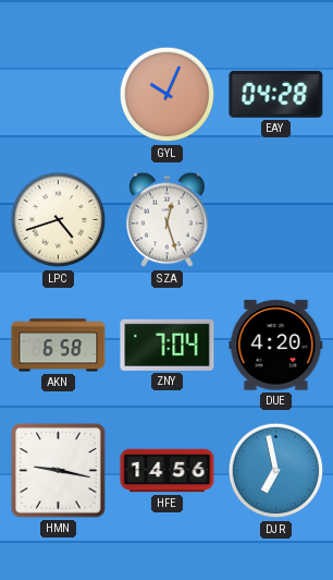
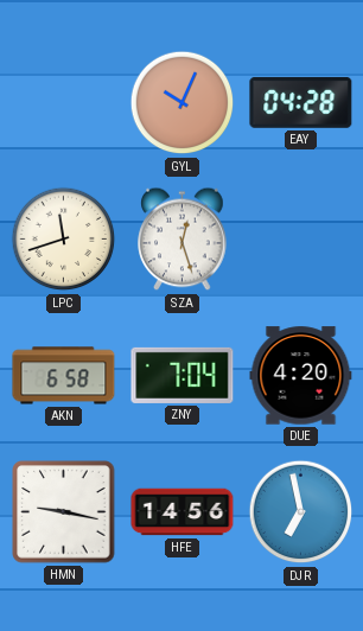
LPC: 4:42 -> 11:42 (64, 240)
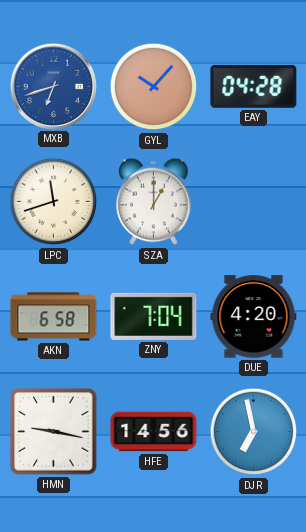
MXB: none -> 6:42 (53, 86)
GYL: 10:04 -> 10:07 (154, 87)
SZA: 12:27 -> 1:00 (154, 202)
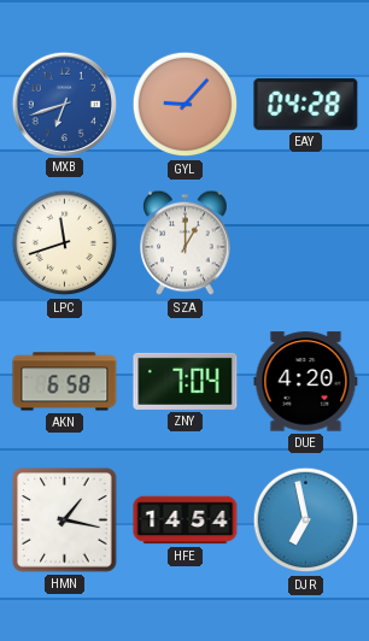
GYL: 10:07 -> 9:07 (186, 105)
HMN: 9:17 -> 1:17 (65, 521)
HFE: 14:56 -> 14:54 (186, 521)
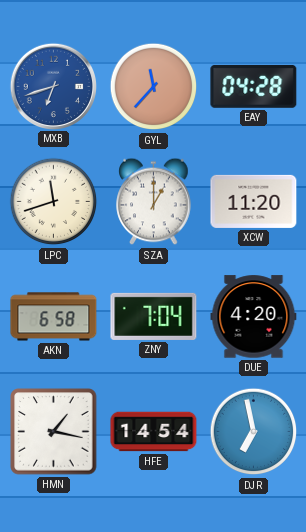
GYL: 9:07 -> 11:37 (154, 87)
XCW: none -> 11:20 (254, 201)
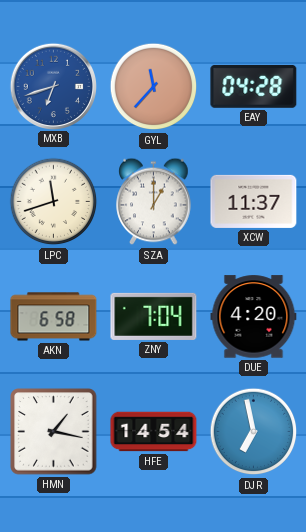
XCW: 11:20 -> 11:37 (254, 201)
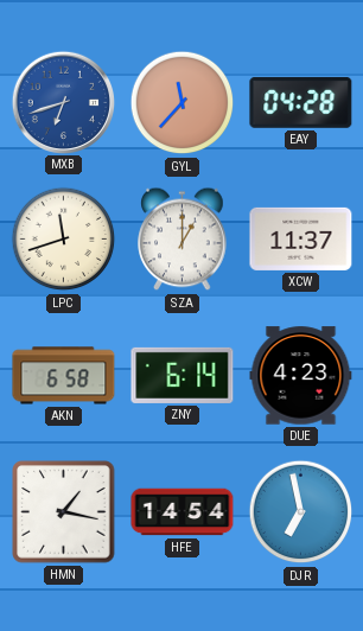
ZNY: 7:04 -> 6:14 (183, 375)
DUE: 4:20 -> 4:23 (301, 376)
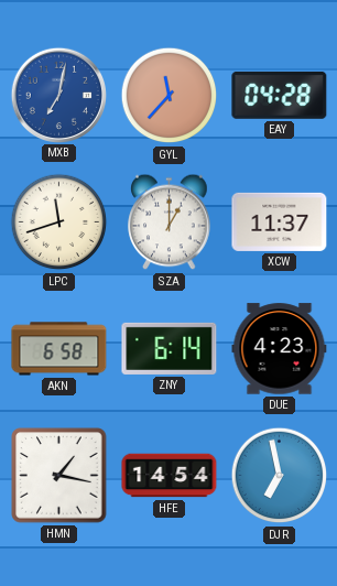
MXB: 6:42 -> 7:02 (58, 95)
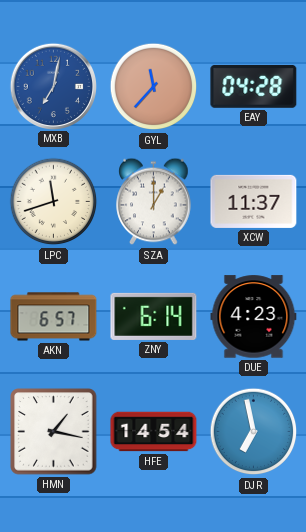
AKN: 6:58 -> 6:57 (54, 317)
